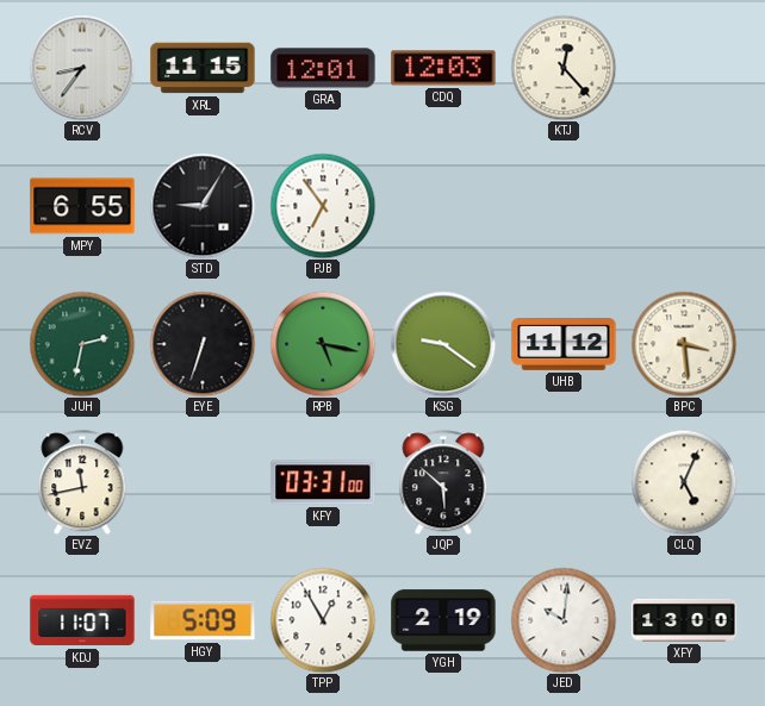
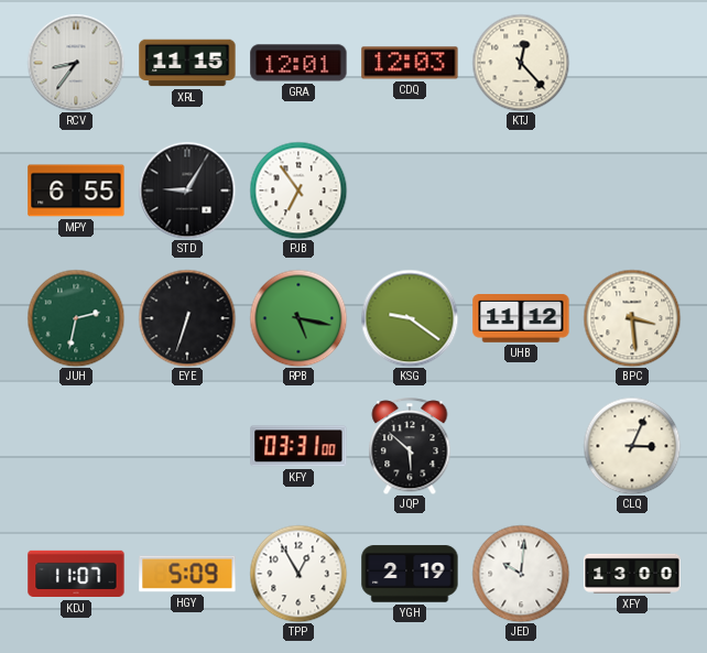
EVZ: 11:43 -> none (82, 482)
CLQ: 5:04 -> 3:04 (632, 446)
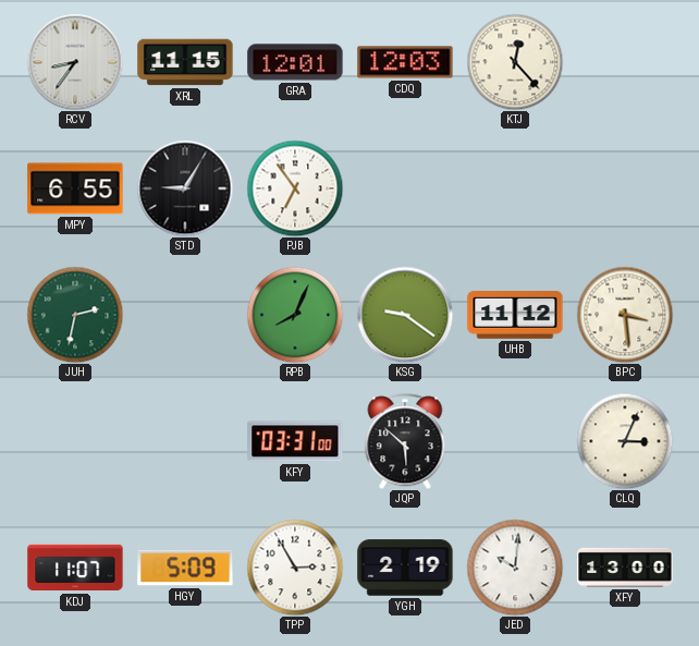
EYE: 6:33 -> none (187, 318)
RPB: 5:17 -> 8:04 (295, 315)
TPP: 12:55 -> 2:55 (295, 568)
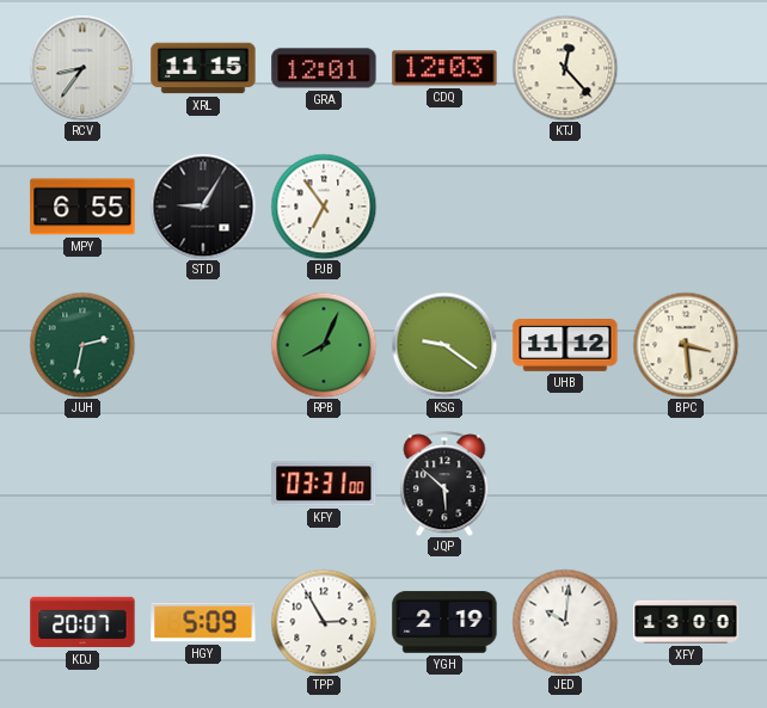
CLQ: 3:04 -> none (625, 441)
KDJ: 11:07 -> 20:07 (82, 622)
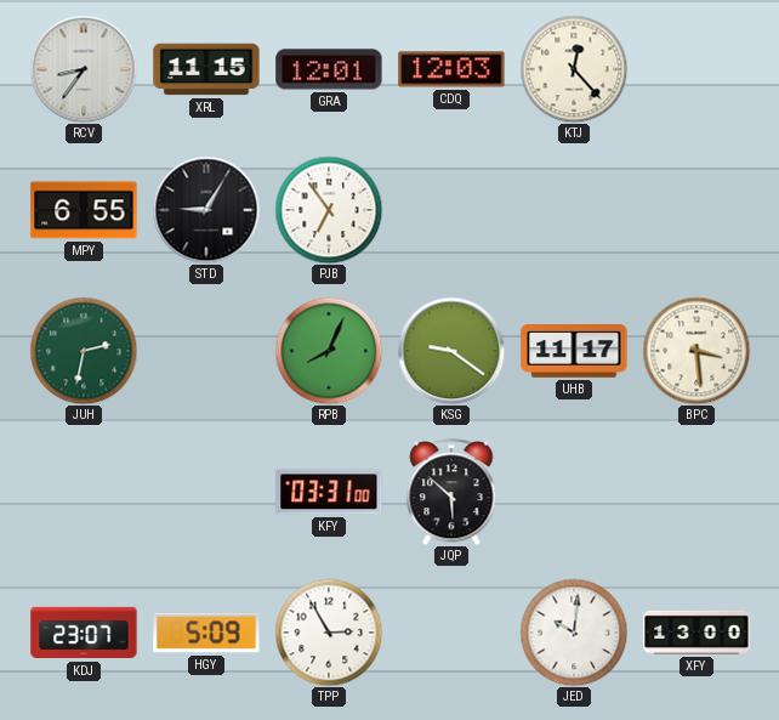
UHB: 11:12 -> 11:17 (574, 352)
KDJ: 20:07 -> 23:07 (84, 633)
YGH: 2:19 -> none (444, 622)
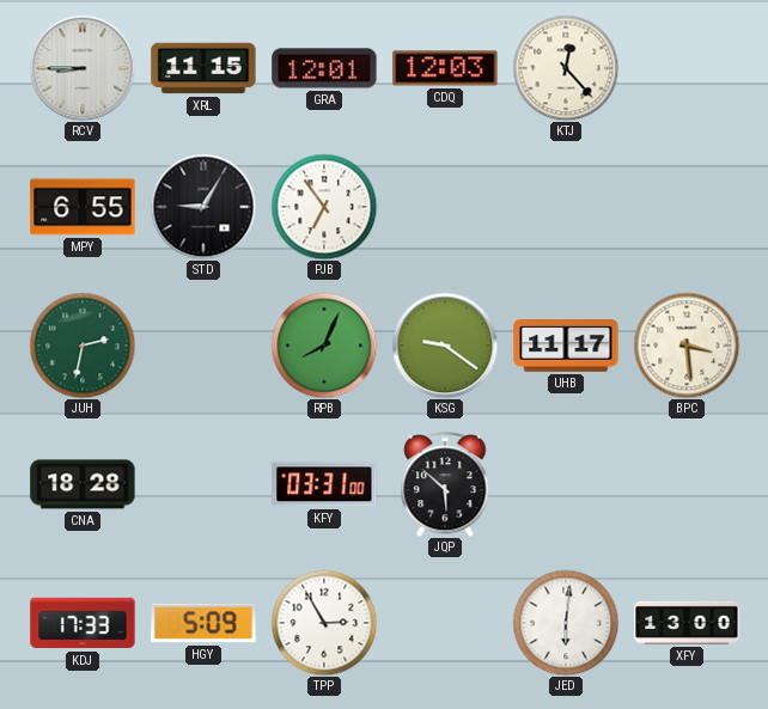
RCV: 8:36 -> 8:45 (83, 68)
CNA: none -> 18:28 (83, 484)
KDJ: 23:07 -> 17:33 (83, 623)
JED: 10:01 -> 6:01 (566, 623)
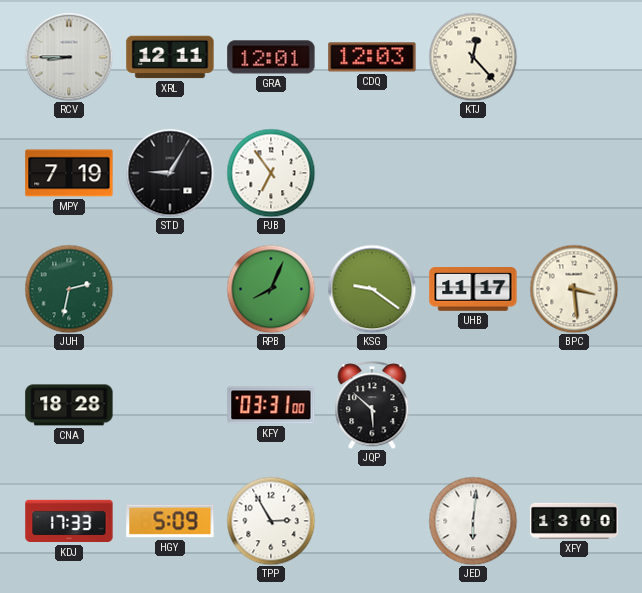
XRL: 11:15 -> 12:11 (170, 57)
MPY: 6:55 -> 7:19 (69, 173)
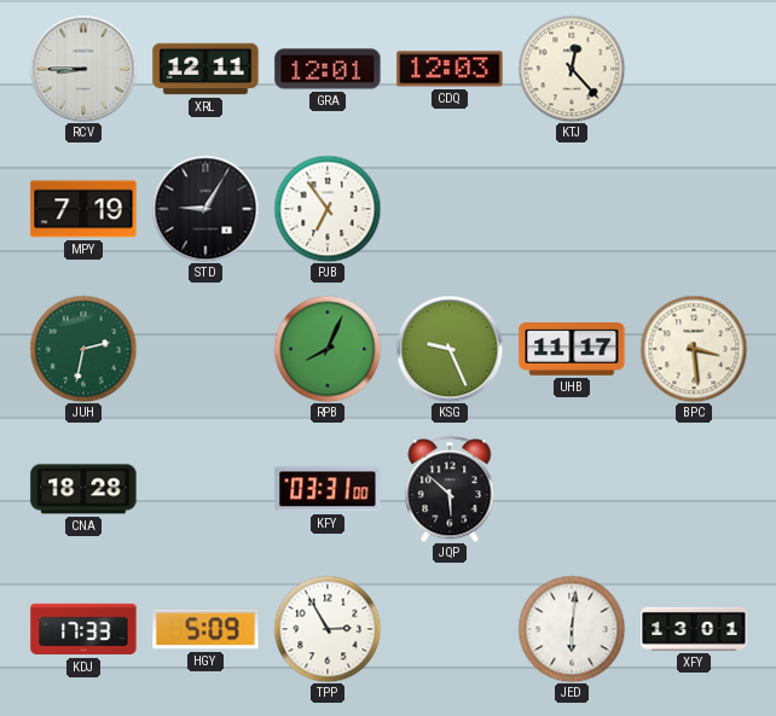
KSG: 9:21 -> 9:26 (450, 349)
XFY: 13:00 -> 13:01 (694, 629)
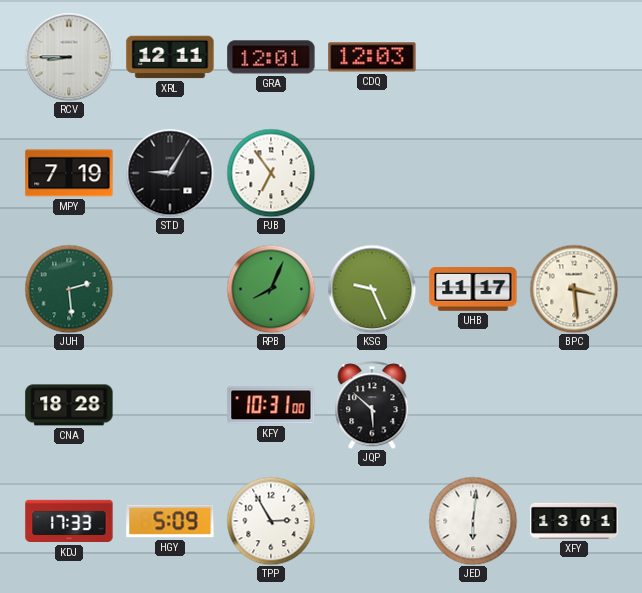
KTJ: 12:23 -> none (572, 69)
JUH: 2:32 -> 2:29 (69, 289)
KFY: 03:31 -> 10:31 (271, 405)
